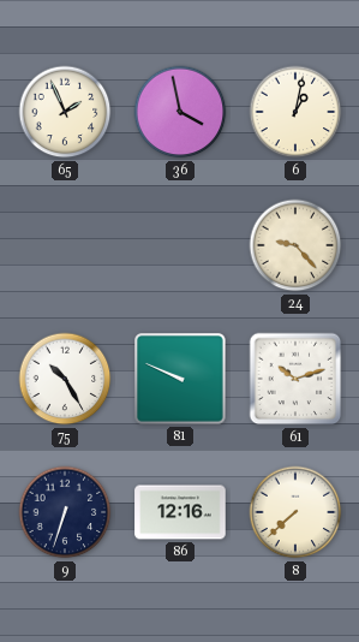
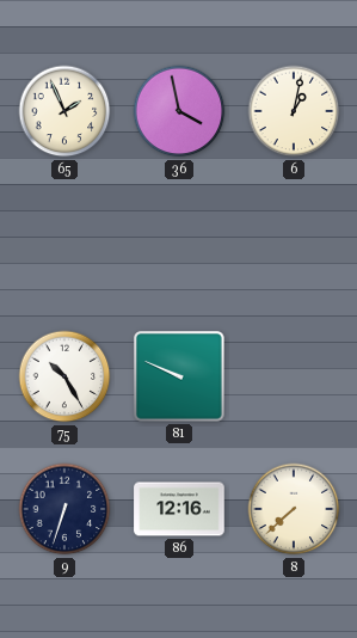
24: 9:23 -> none (295, 245)
61: 10:12 -> none (295, 379)
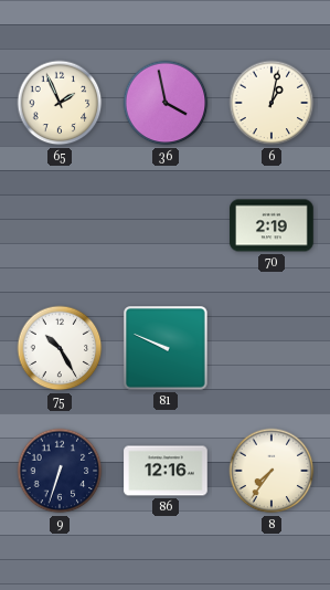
70: none -> 2:19 (272, 225)
8: 7:38 -> 7:36 (272, 471)
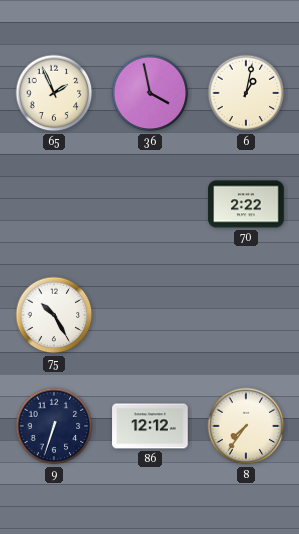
70: 2:19 -> 2:22 (246, 204)
81: 9:49 -> none (167, 349)
86: 12:16 -> 12:12 (150, 426)
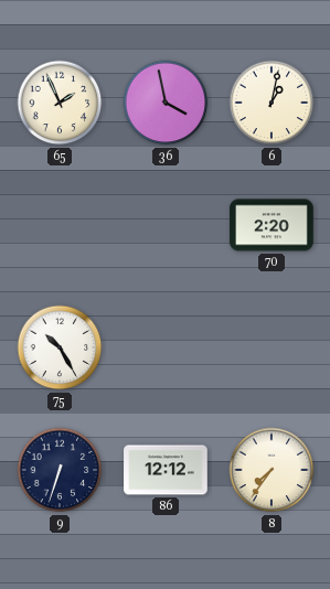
70: 2:22 -> 2:20 (272, 225)
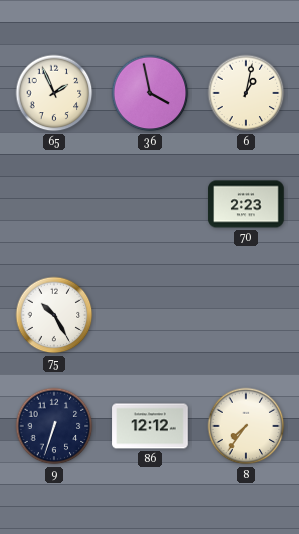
70: 2:20 -> 2:23 (246, 204)
